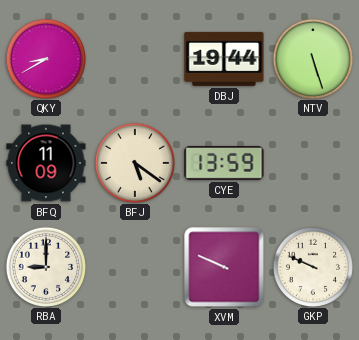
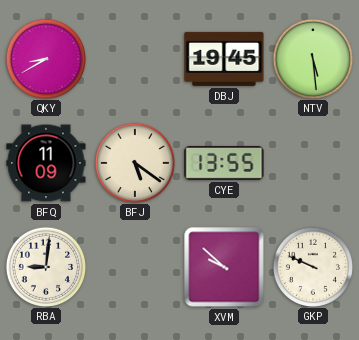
DBJ: 19:44 -> 19:45 (224, 59)
NTV: 5:27 -> 5:29 (312, 58)
CYE: 13:59 -> 13:55 (224, 163)
RBA: 9:00 -> 9:01 (45, 266)
XVM: 9:49 -> 9:52 (224, 267)
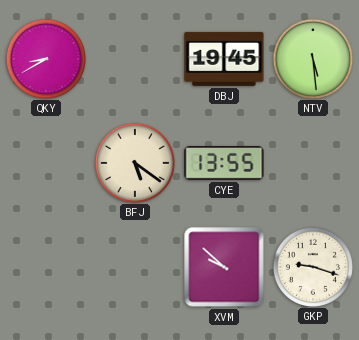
BFQ: 11:09 -> none (46, 163)
RBA: 9:01 -> none (45, 266)
GKP: 9:49 -> 9:18 (312, 266)
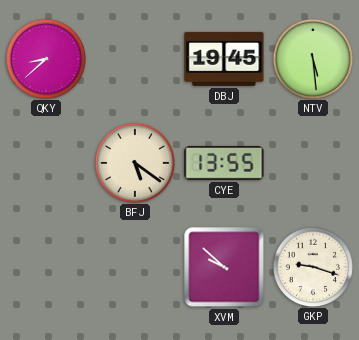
QKY: 8:40 -> 8:38 (45, 58)
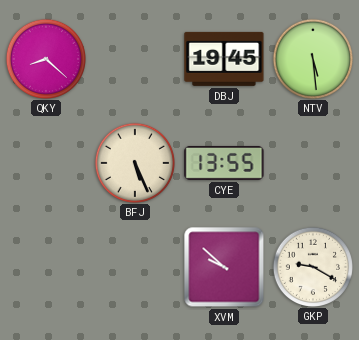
QKY: 8:38 -> 8:22 (45, 58)
BFJ: 5:21 -> 5:26 (134, 162)
GKP: 9:18 -> 9:20 (312, 266)
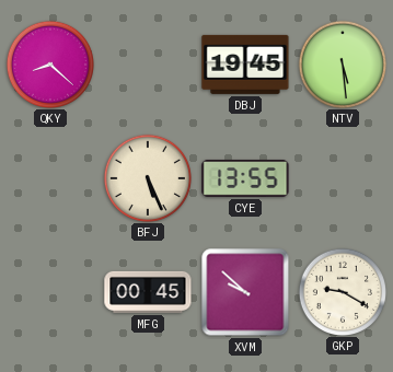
MFG: none -> 00:45 (148, 292)
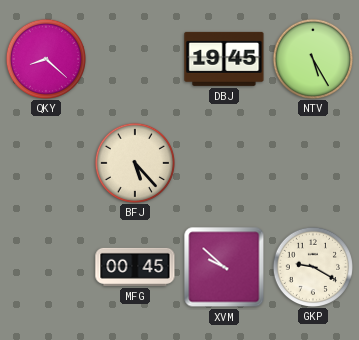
NTV: 5:29 -> 5:25 (312, 58)
BFJ: 5:26 -> 5:23 (134, 162)
CYE: 13:55 -> none (245, 178)
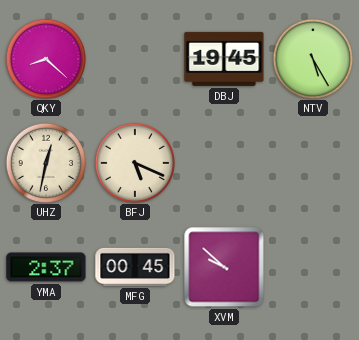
UHZ: none -> 12:32 (45, 162)
BFJ: 5:23 -> 5:19 (134, 162)
YMA: none -> 2:37 (46, 267)
GKP: 9:20 -> none (312, 266)
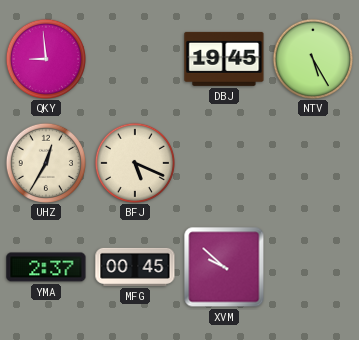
QKY: 8:22 -> 8:59 (45, 58)
UHZ: 12:32 -> 12:35 (45, 162)
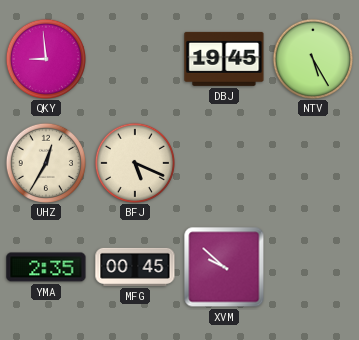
YMA: 2:37 -> 2:35 (46, 267)
